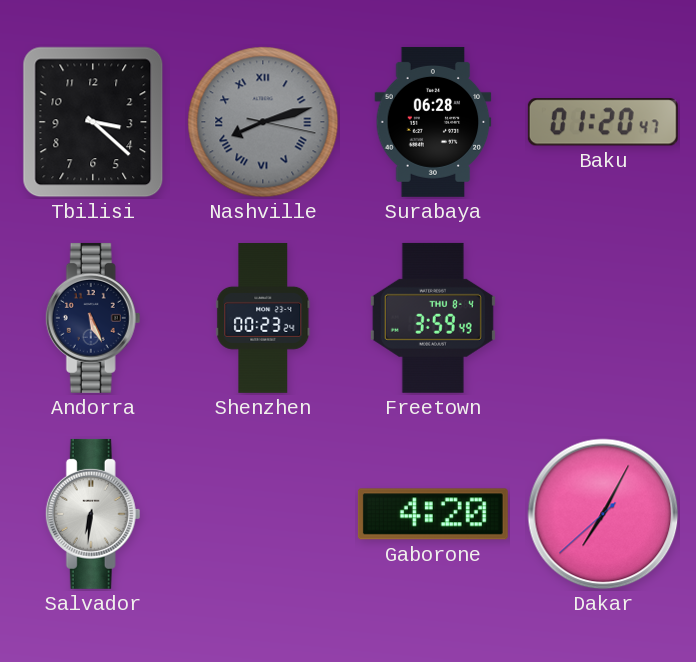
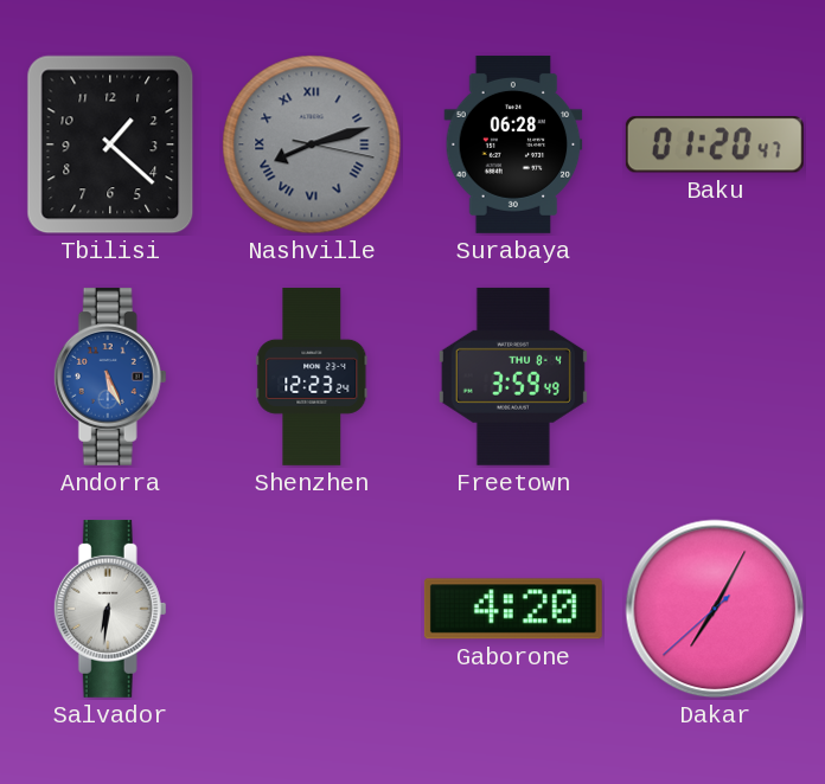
Tbilisi: 3:22 -> 1:22 (110, 144)
Andorra dial: navy -> blue (110, 377)
Shenzhen: 00:23 -> 12:23 (312, 377)
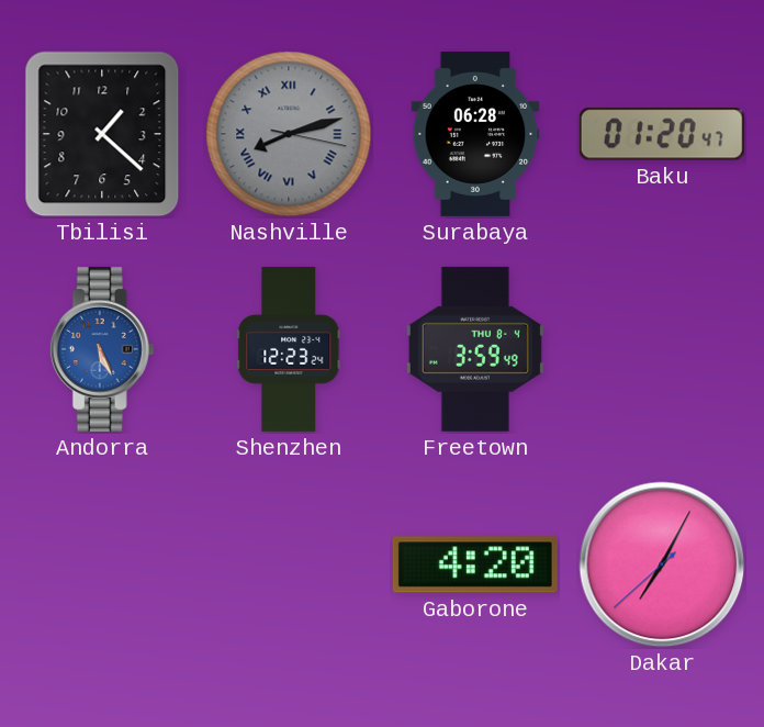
Salvador: 6:31 -> none (110, 609)
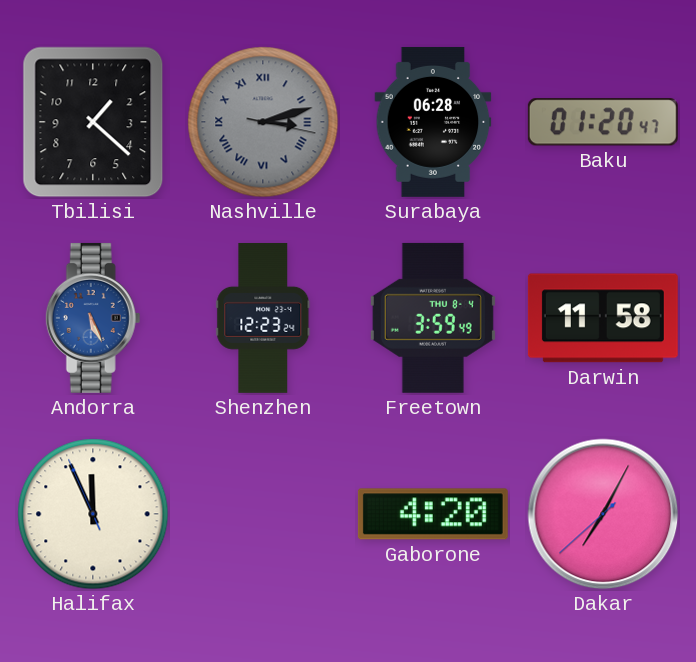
Nashville: 8:12 -> 3:12 (263, 122)
Darwin: none -> 11:58 (603, 318)
Halifax: none -> 11:55 (93, 514)
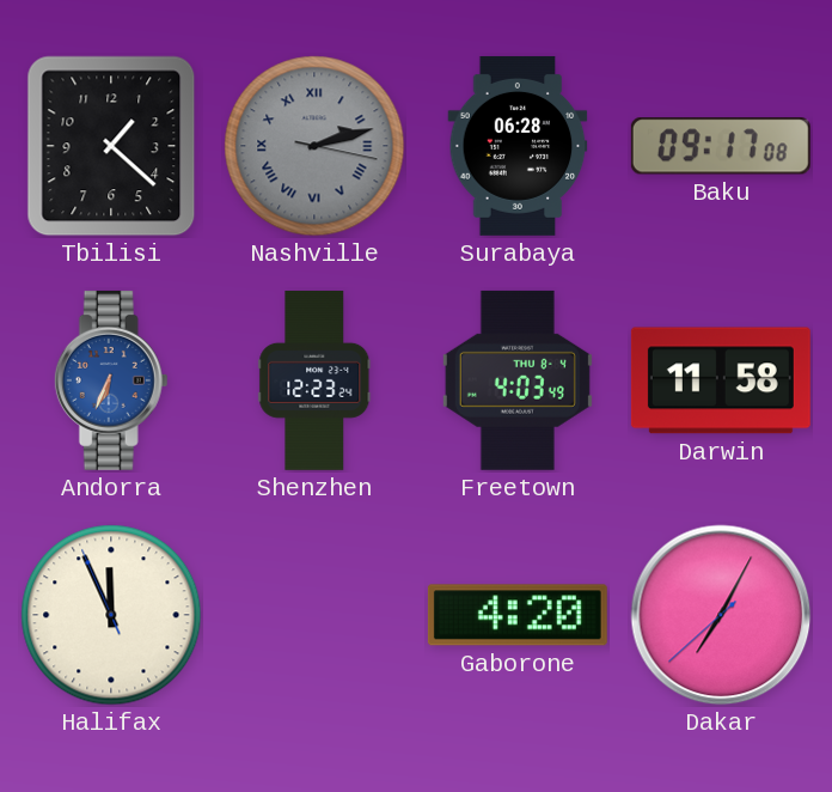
Nashville: 3:12 -> 2:12 (314, 146)
Baku: 01:20 -> 09:17 (721, 146)
Andorra: 5:26 -> 6:34 (111, 380)
Freetown: 3:59 -> 4:03 (518, 380)
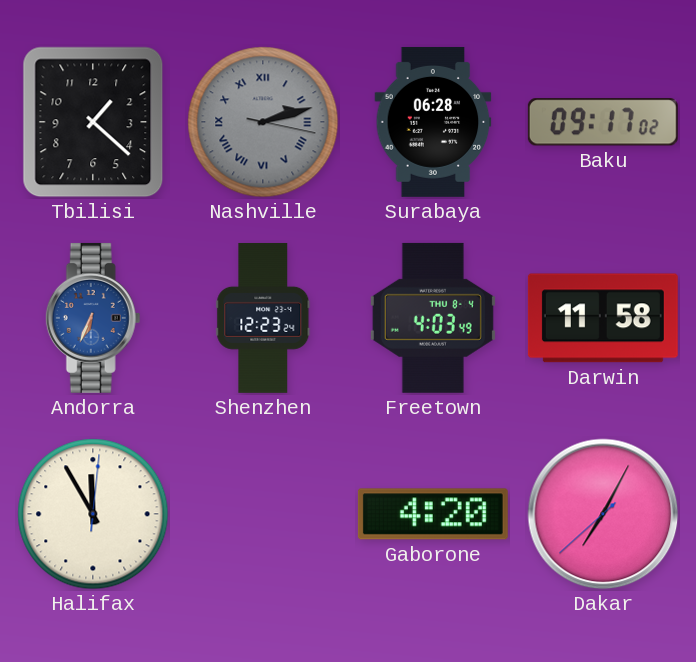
Baku: 09:17:08 -> 09:17:02 (603, 122)
Halifax: 11:55:56 -> 11:55:01 (93, 514)
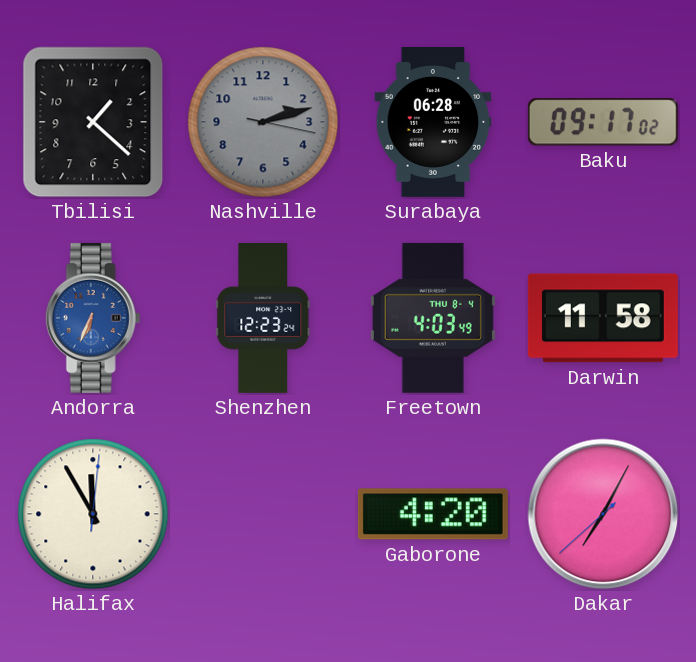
Nashville numerals: Roman -> Arabic (263, 122)
